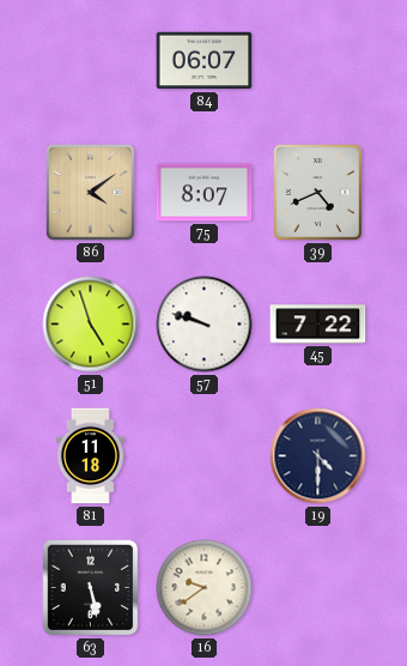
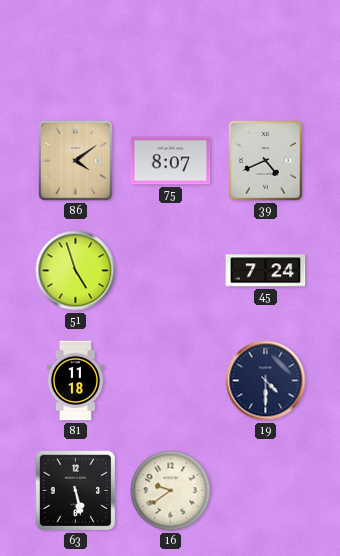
84: 06:07 -> none (205, 61)
57: 9:48 -> none (205, 325)
45: 7:22 -> 7:24 (266, 271)
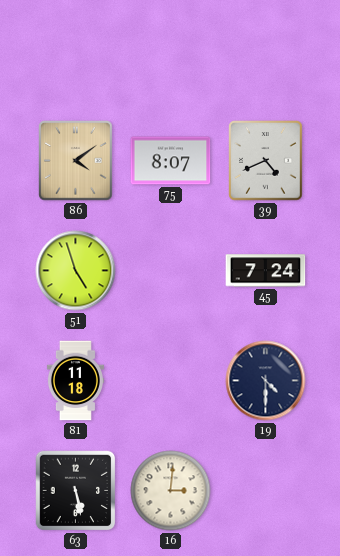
16: 9:39 -> 3:01 (171, 491)
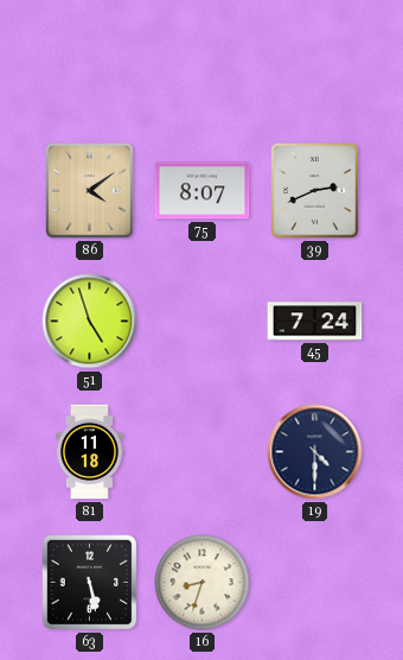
39: 4:41 -> 2:41 (315, 191)
16: 3:01 -> 8:33 (203, 583)
